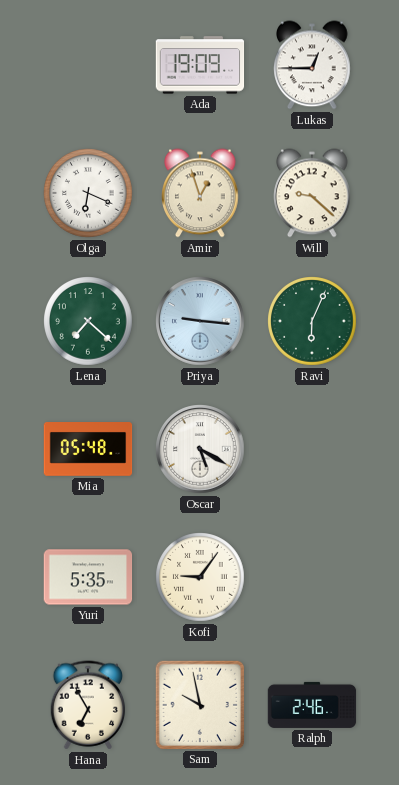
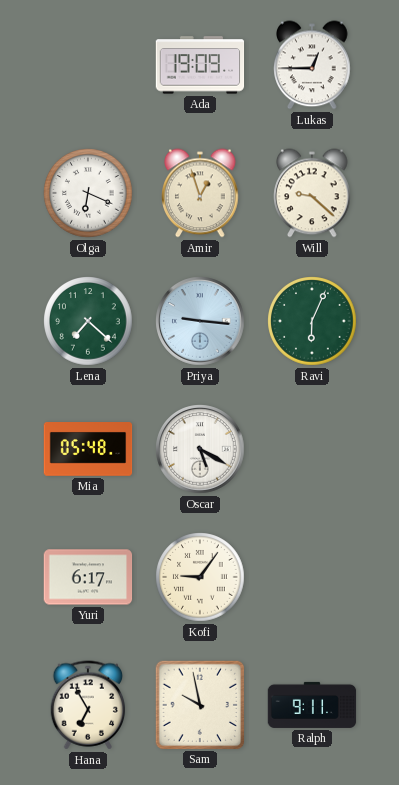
Yuri: 5:35 -> 6:17 (88, 577)
Ralph: 2:46 -> 9:11 (312, 705)
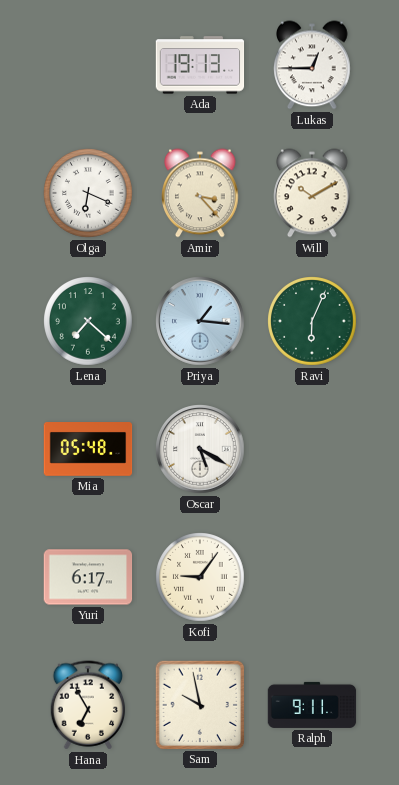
Ada: 19:09 -> 19:13 (200, 65)
Amir: 12:57 -> 3:23 (200, 193)
Will: 9:22 -> 10:10 (312, 193)
Priya: 9:16 -> 1:16 (200, 321)
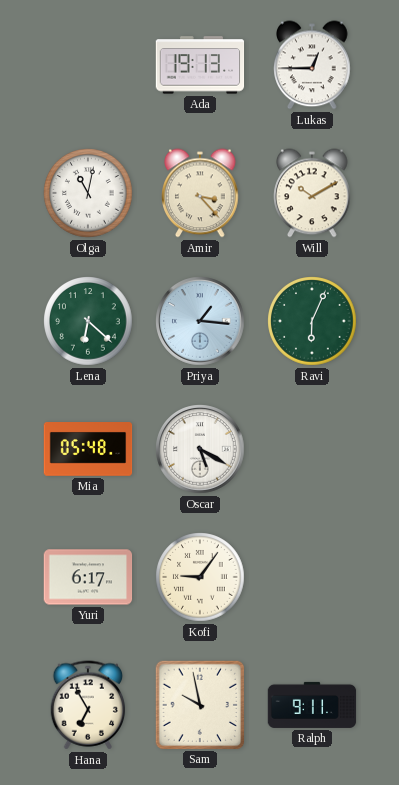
Olga: 6:19 -> 11:02 (88, 193)
Lena: 7:22 -> 6:22 (88, 321)
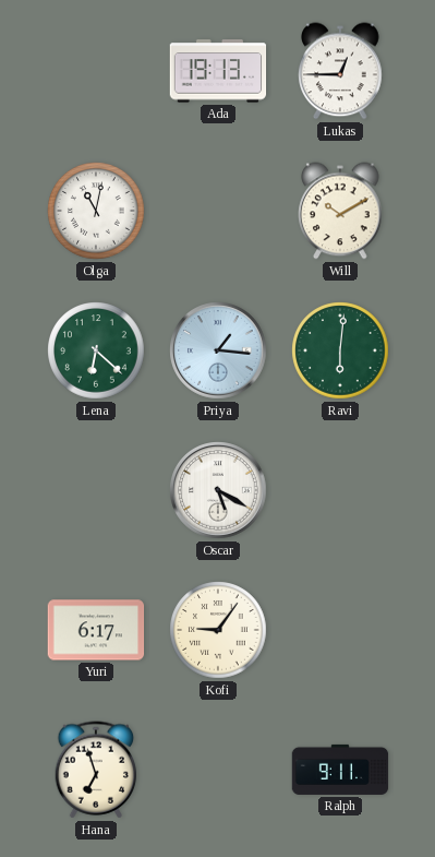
Amir: 3:23 -> none (200, 193)
Ravi: 6:04 -> 6:01 (340, 350)
Mia: 05:48 -> none (88, 449)
Hana: 6:55 -> 6:57 (96, 770)
Sam: 9:58 -> none (199, 704)
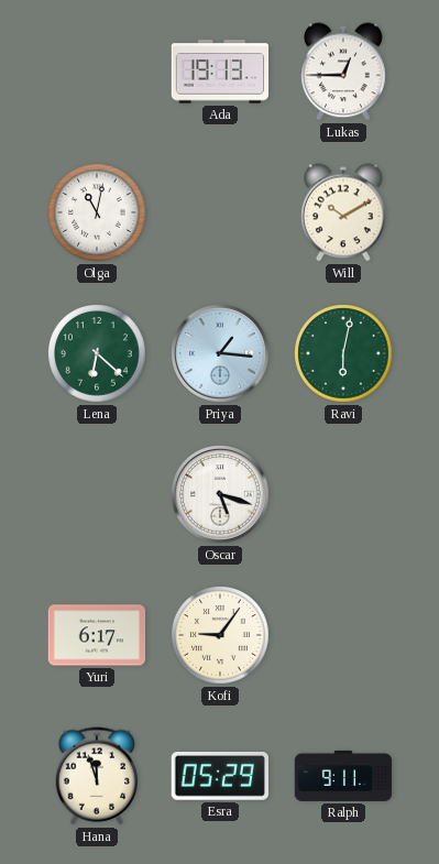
Ravi: 6:01 -> 6:02 (343, 353)
Oscar: 5:20 -> 5:18 (220, 494)
Hana: 6:57 -> 11:57 (97, 776)
Esra: none -> 05:29 (219, 777)
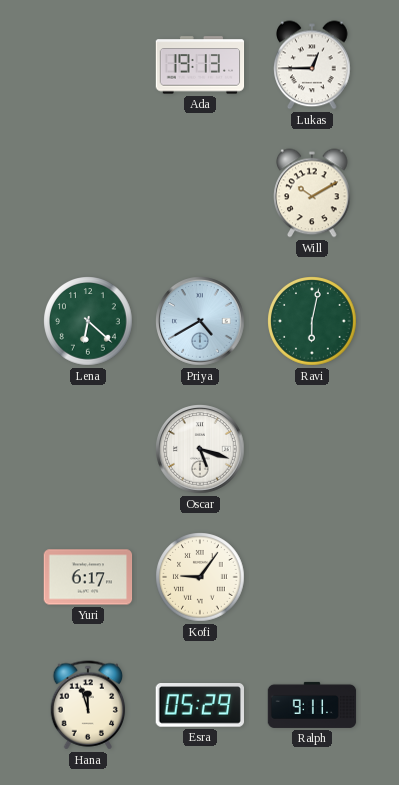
Olga: 11:02 -> none (97, 212)
Priya: 1:16 -> 4:40 (200, 321)
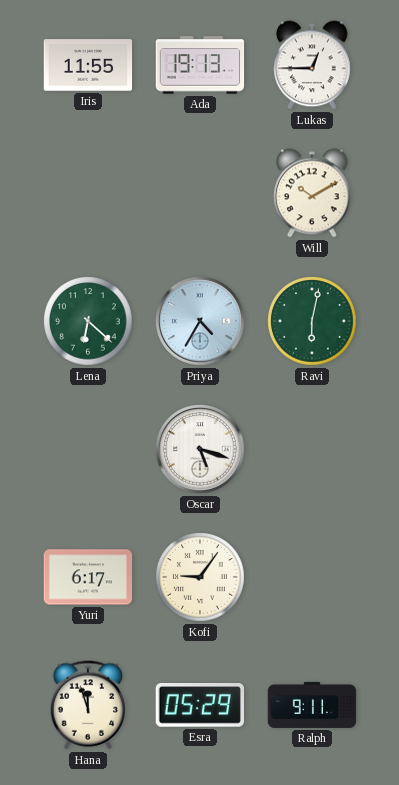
Iris: none -> 11:55 (88, 65)
Priya: 4:40 -> 4:35 (200, 321)
